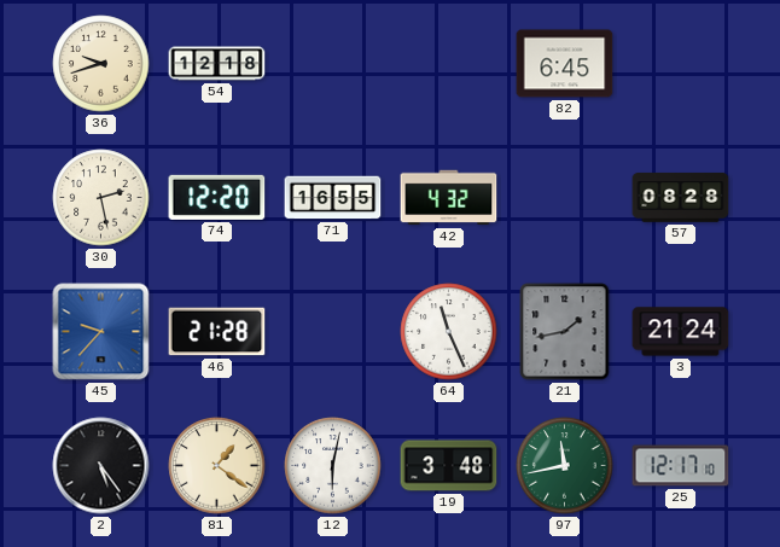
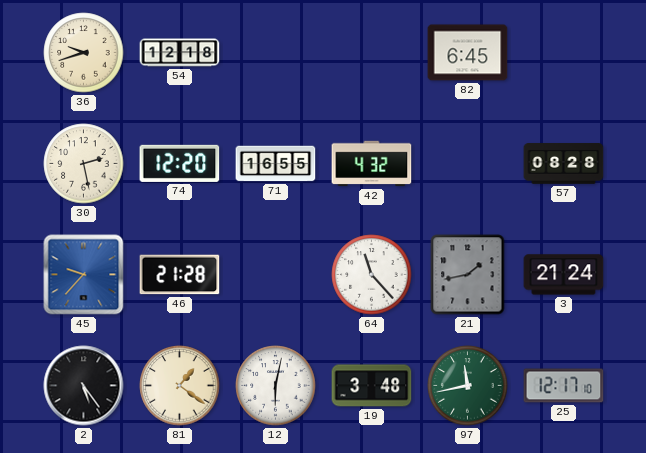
64: 11:26 -> 11:23 (372, 275)
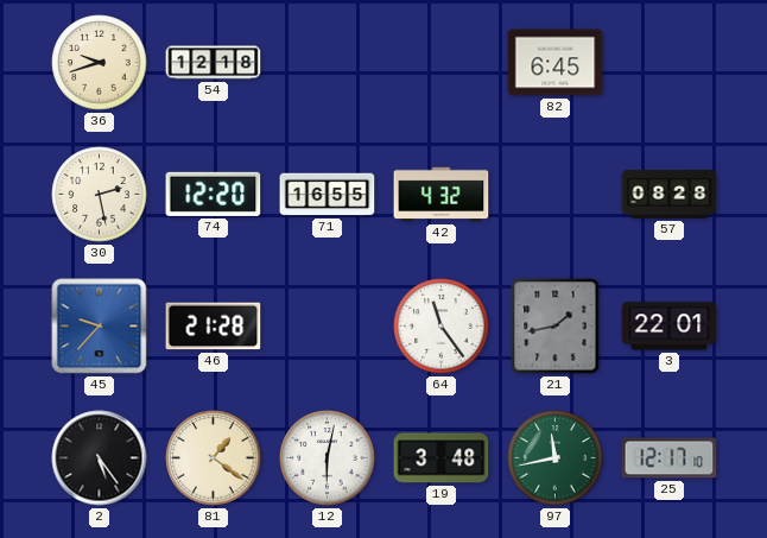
64: 11:23 -> 11:24 (442, 327)
3: 21:24 -> 22:01 (670, 327)
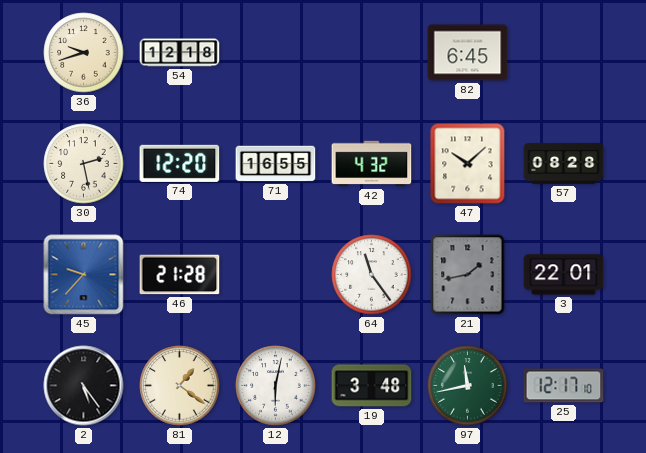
47: none -> 10:08 (468, 164)
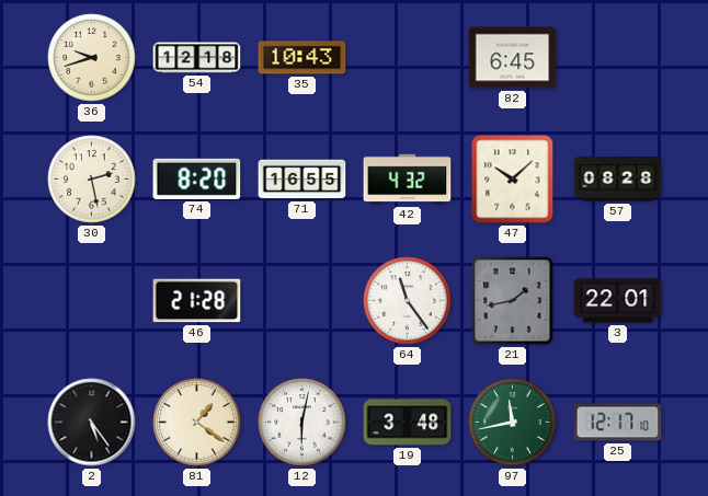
35: none -> 10:43 (302, 58)
74: 12:20 -> 8:20 (197, 178)
45: 9:37 -> none (84, 275)
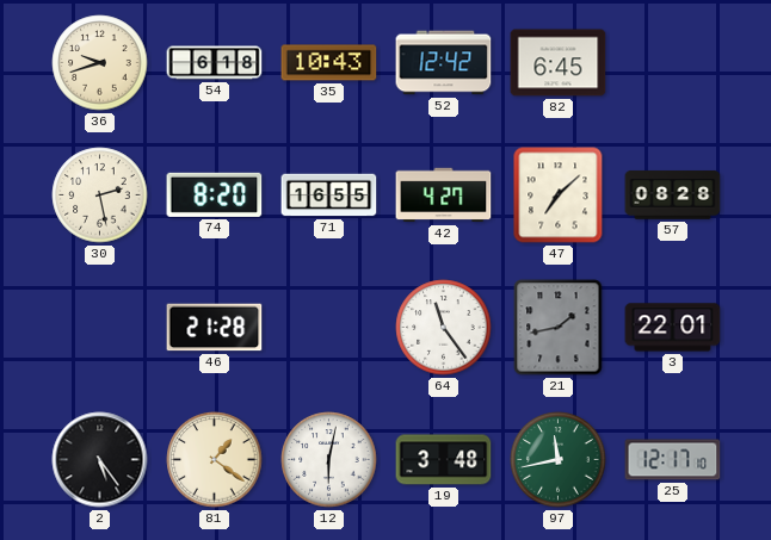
54: 12:18 -> 6:18 (215, 63)
52: none -> 12:42 (444, 63)
42: 4:32 -> 4:27 (444, 195)
47: 10:08 -> 7:08 (559, 195)
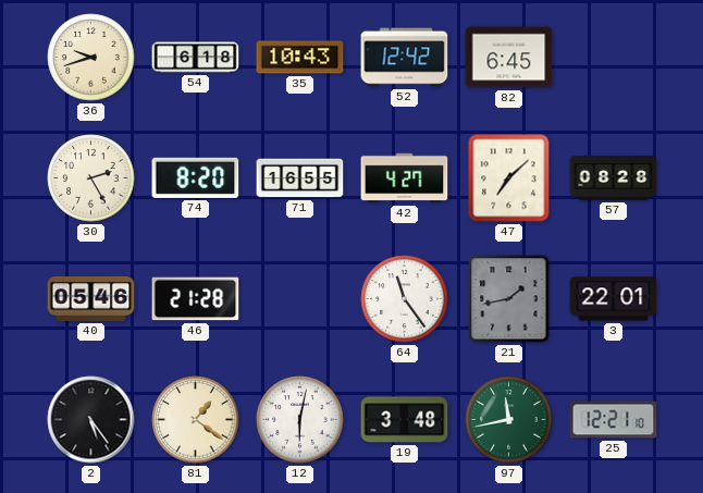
30: 2:28 -> 2:25 (91, 178)
40: none -> 05:46 (91, 298)
25: 12:17 -> 12:21 (614, 420)
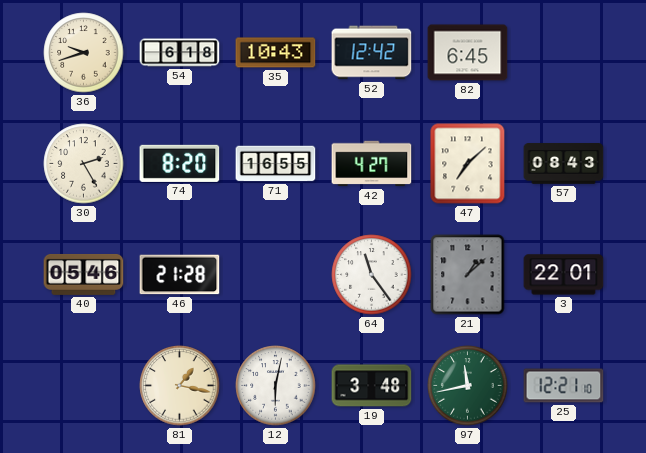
57: 08:28 -> 08:43 (564, 164)
21: 1:43 -> 1:08 (468, 275)
2: 5:24 -> none (91, 420)
81: 1:21 -> 1:17 (180, 386)
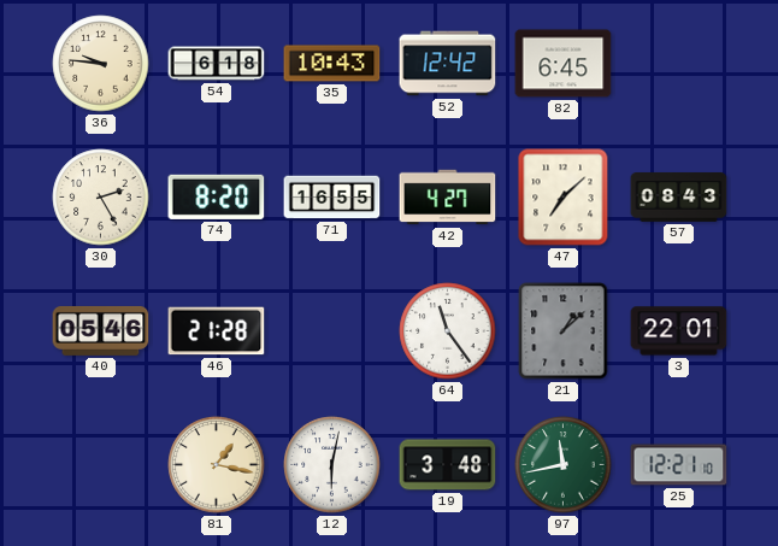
36: 9:42 -> 9:46 (101, 64)
